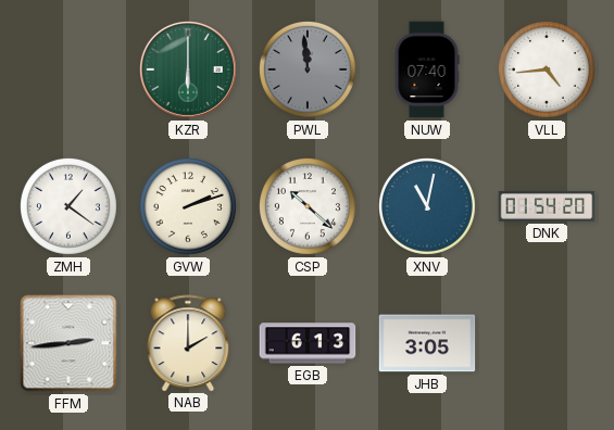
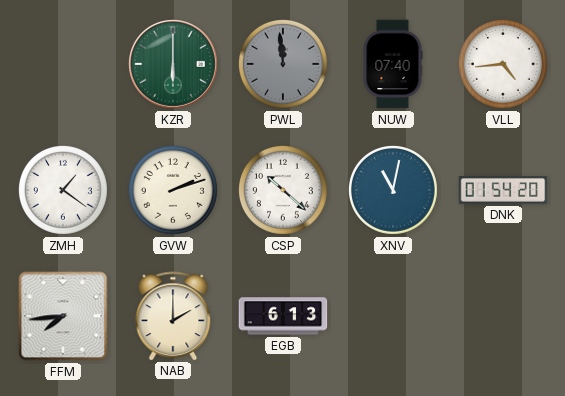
FFM: 2:44 -> 7:44 (63, 316)
JHB: 3:05 -> none (427, 343)
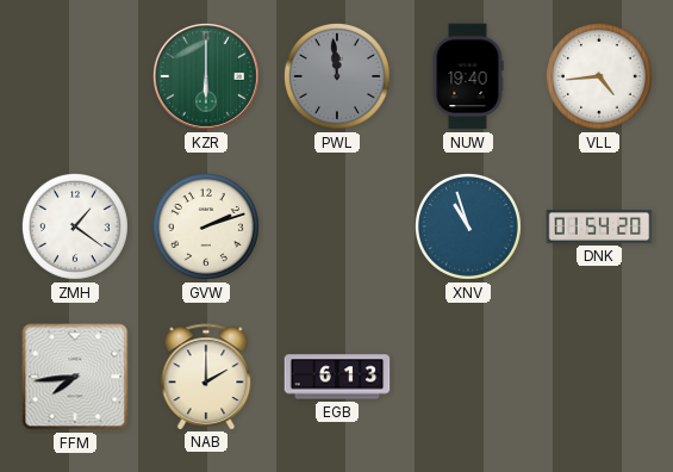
NUW: 07:40 -> 19:40 (468, 76)
CSP: 10:22 -> none (283, 190)
XNV: 11:02 -> 10:57 (468, 226)
